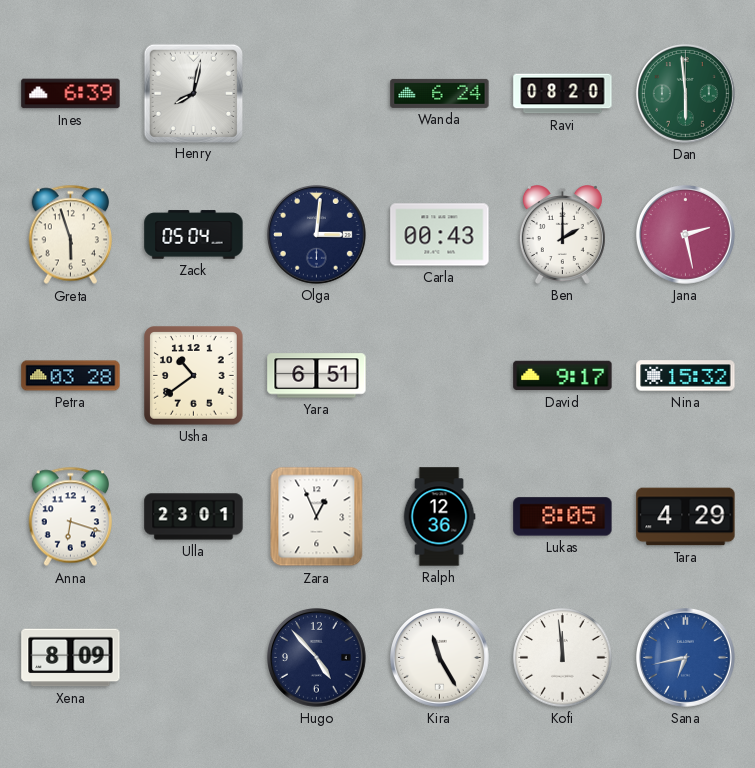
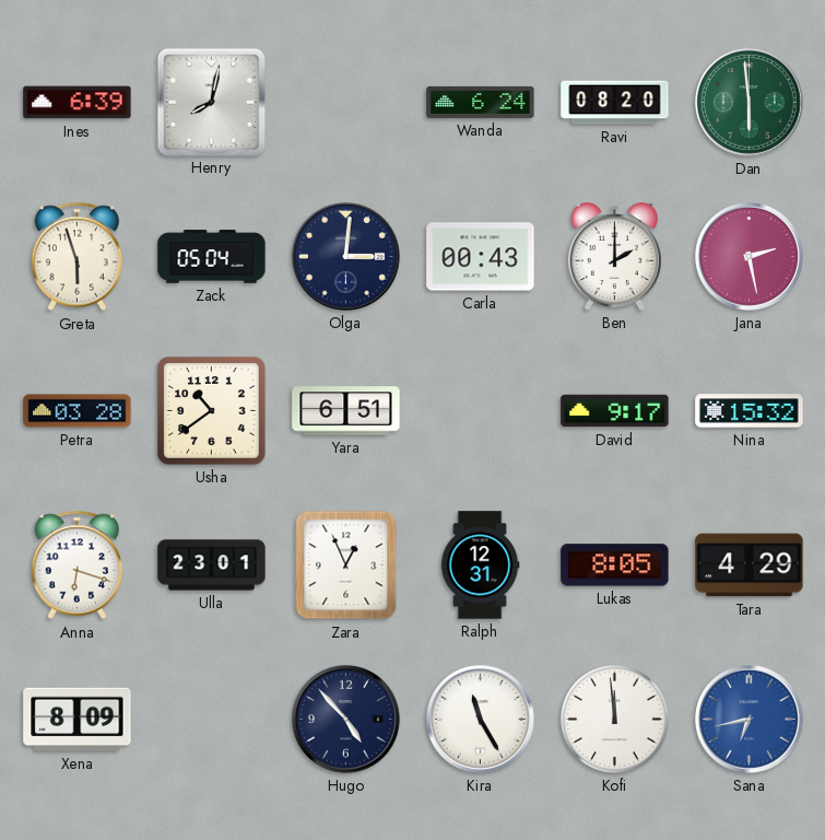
Ralph: 12:36 -> 12:31 (480, 565)
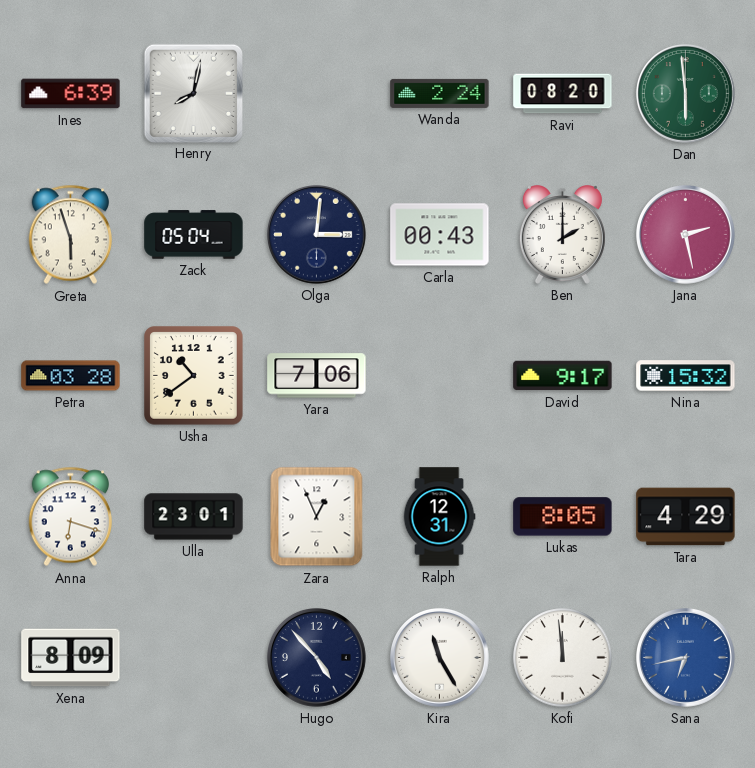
Wanda: 6:24 -> 2:24 (440, 93)
Yara: 6:51 -> 7:06 (317, 376)
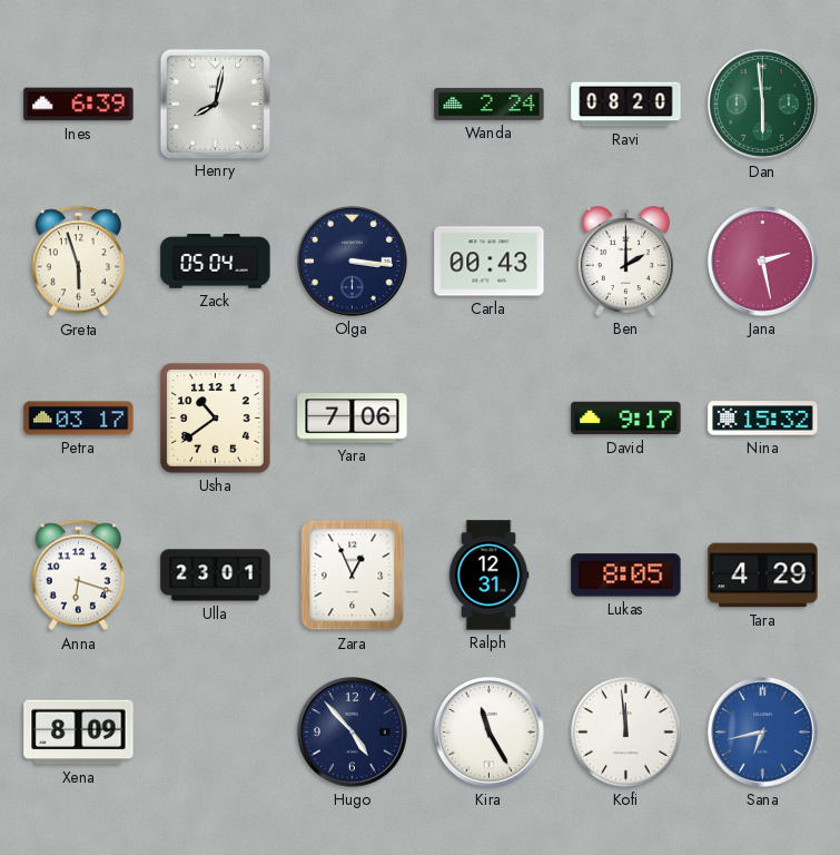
Olga: 3:01 -> 3:16 (353, 262)
Petra: 03:28 -> 03:17 (79, 419)
